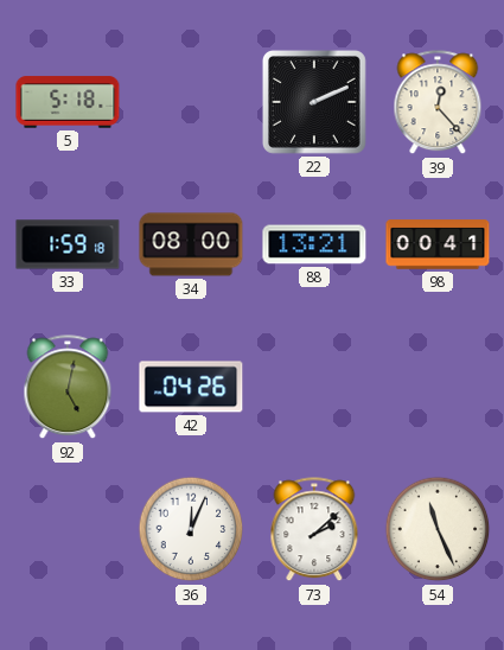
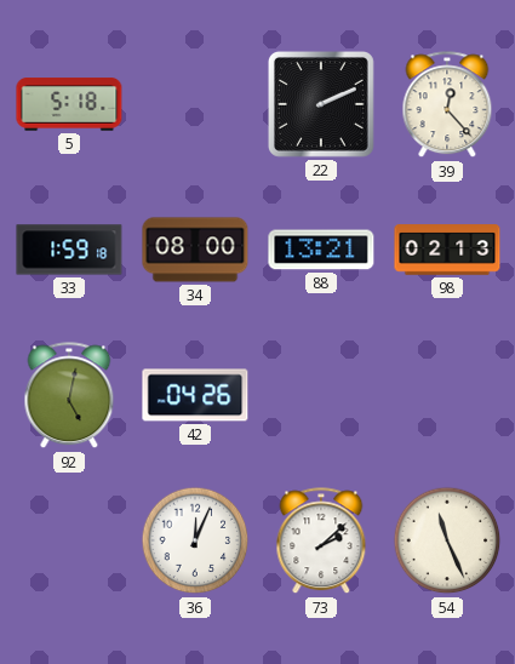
98: 00:41 -> 02:13 (447, 250)
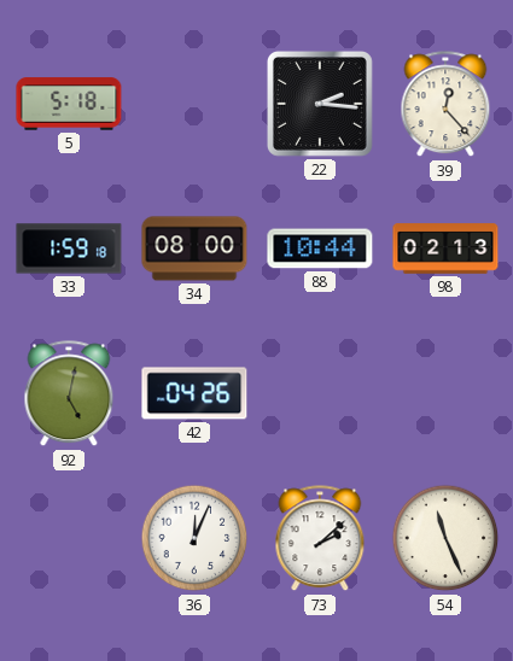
22: 2:11 -> 2:16 (320, 104)
88: 13:21 -> 10:44 (320, 248)
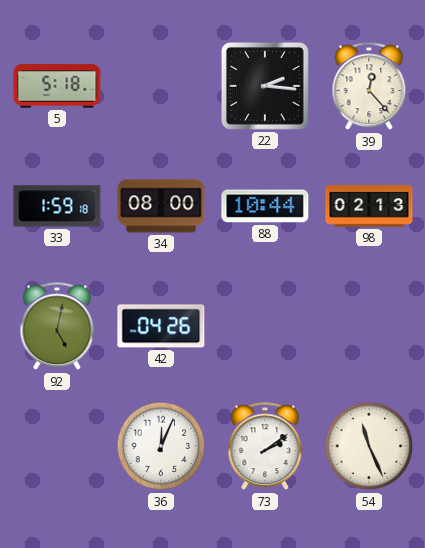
73: 2:08 -> 2:09 (265, 447)
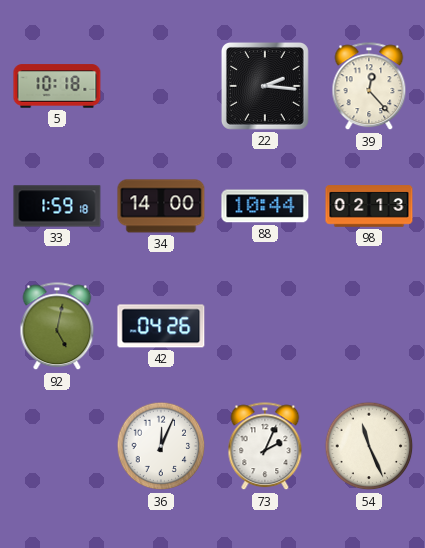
5: 5:18 -> 10:18 (57, 86)
34: 08:00 -> 14:00 (161, 206)
73: 2:09 -> 2:04 (265, 447)
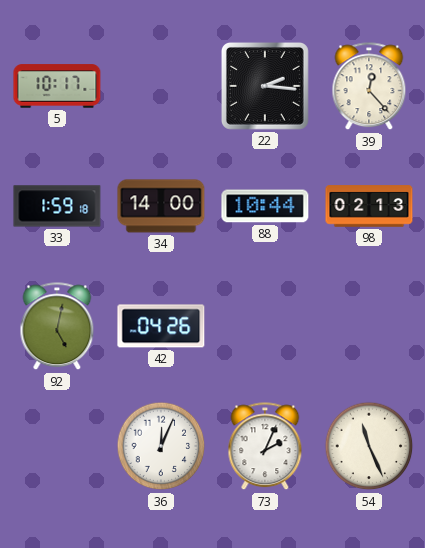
5: 10:18 -> 10:17 (57, 86)
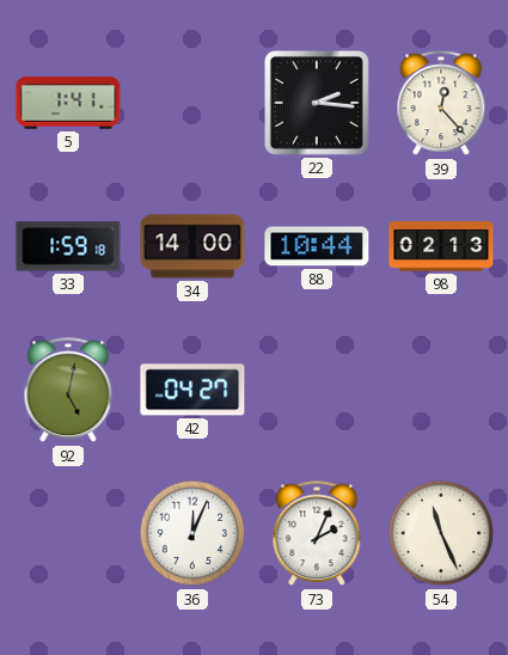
5: 10:17 -> 1:41 (68, 103)
42: 04:26 -> 04:27 (192, 390)
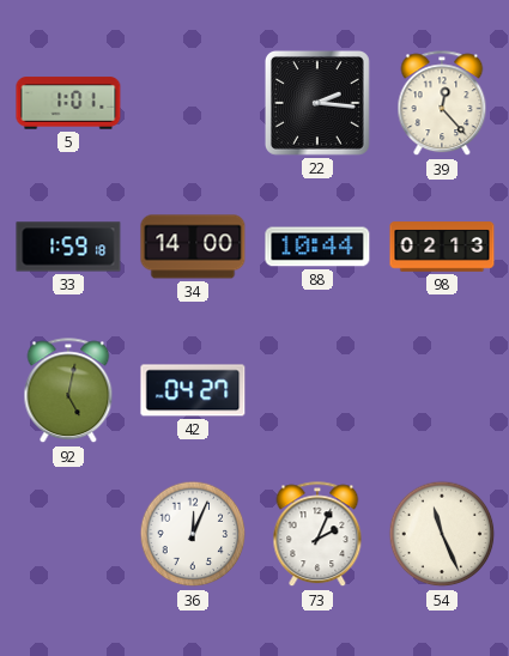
5: 1:41 -> 1:01 (68, 103)
